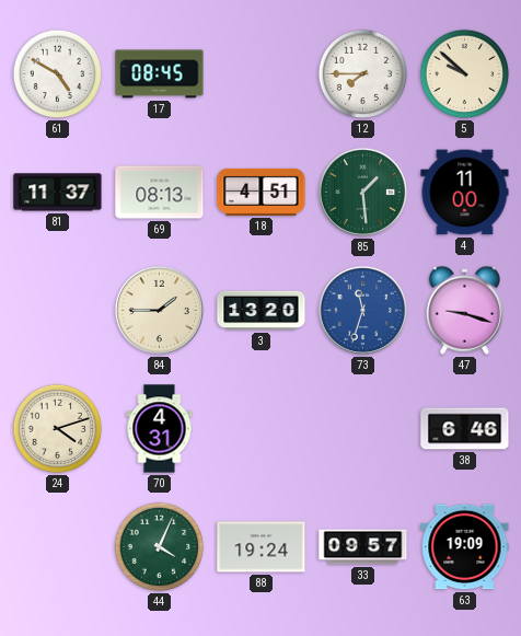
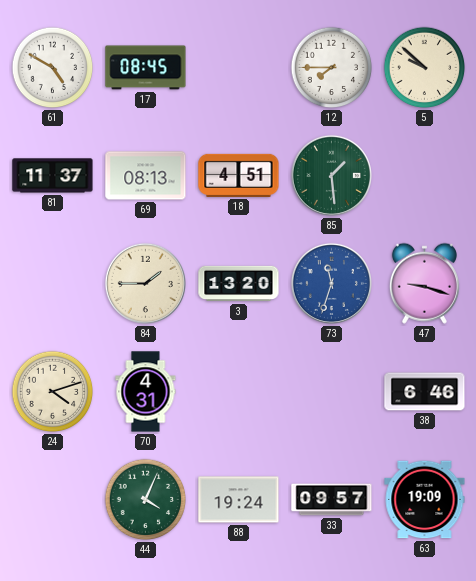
4: 11:00 -> none (465, 193)
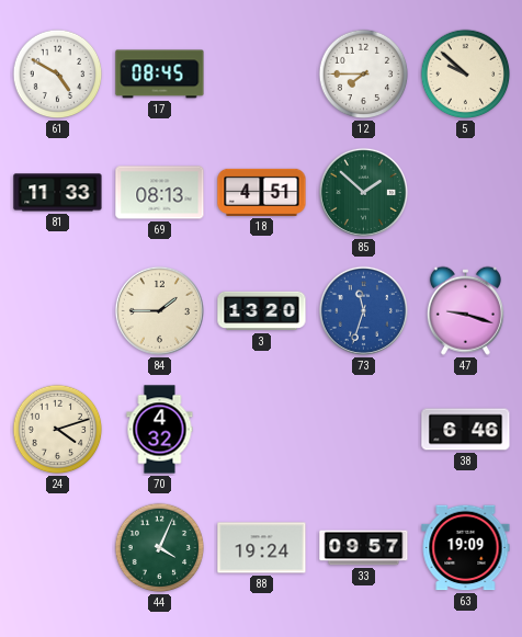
81: 11:37 -> 11:33 (58, 193)
85: 1:29 -> 1:52 (363, 192)
70: 4:31 -> 4:32 (160, 430)
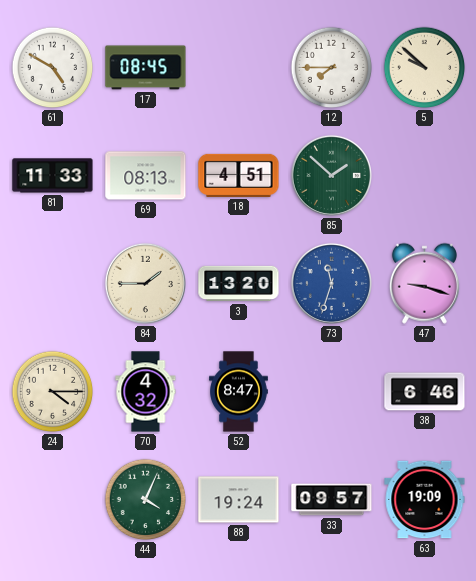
24: 4:12 -> 4:15 (53, 392)
52: none -> 8:47 (239, 392)
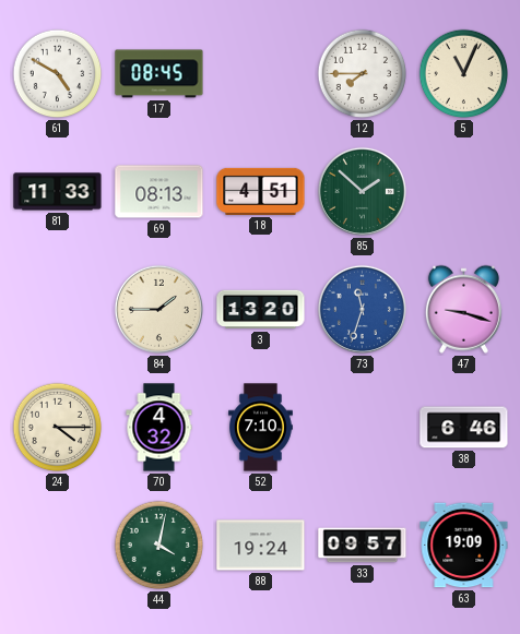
5: 9:52 -> 11:04 (464, 74)
52: 8:47 -> 7:10 (261, 428)
44: 4:04 -> 4:02 (159, 546)
